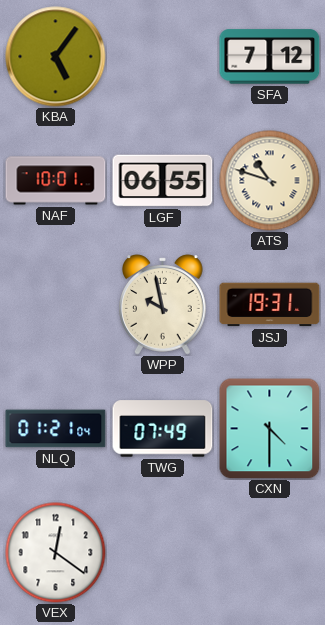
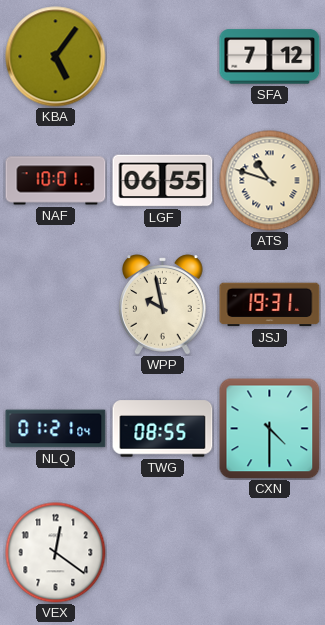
TWG: 07:49 -> 08:55 (163, 429)
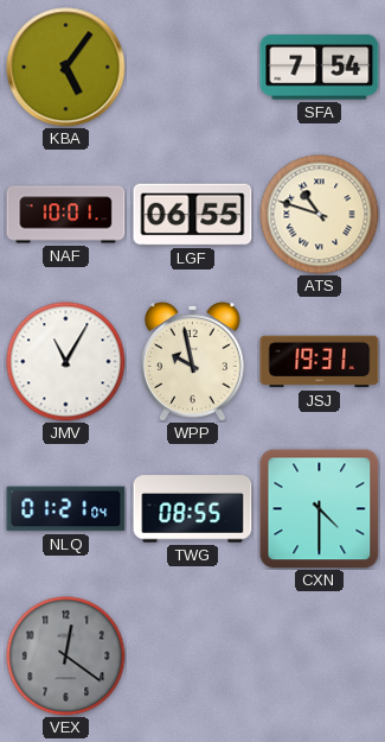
SFA: 7:12 -> 7:54 (320, 68)
JMV: none -> 11:05 (66, 362)
VEX dial: white -> grey (66, 657)
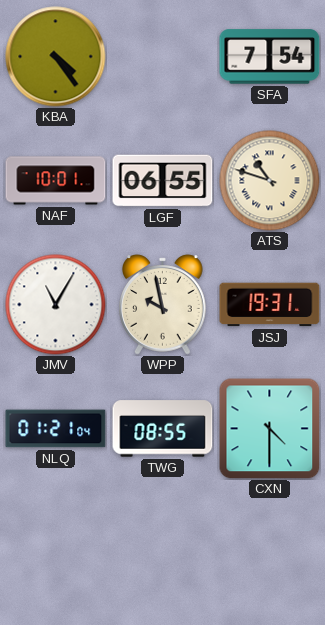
KBA: 5:06 -> 4:24 (56, 57)
VEX: 12:21 -> none (66, 657)
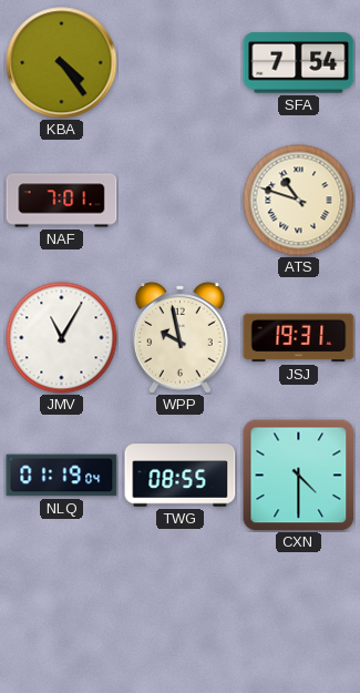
NAF: 10:01 -> 7:01 (62, 201)
LGF: 06:55 -> none (163, 181)
NLQ: 01:21 -> 01:19 (62, 476)
